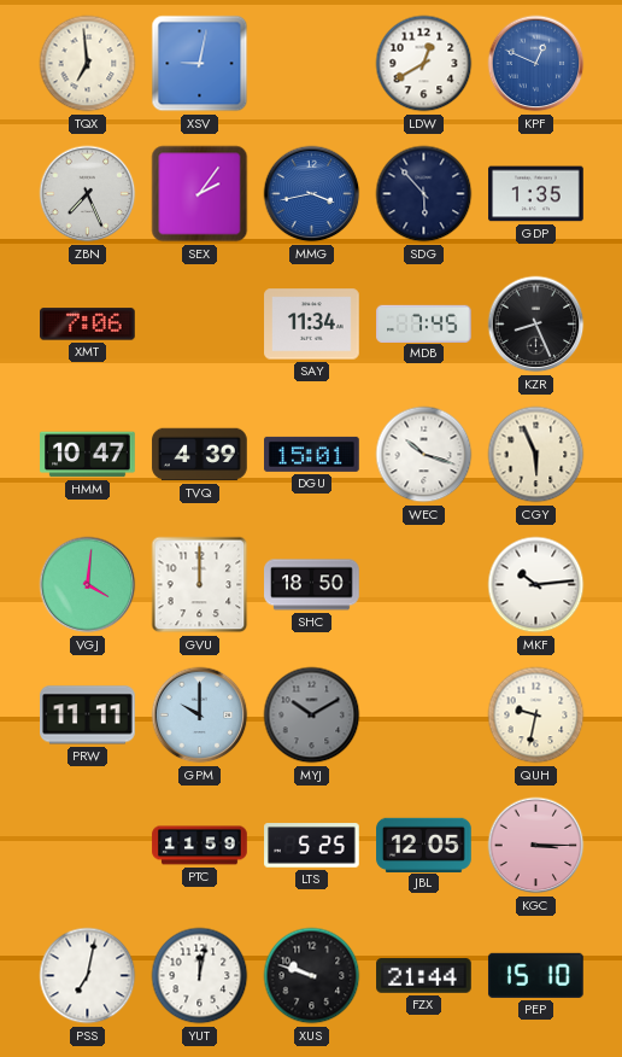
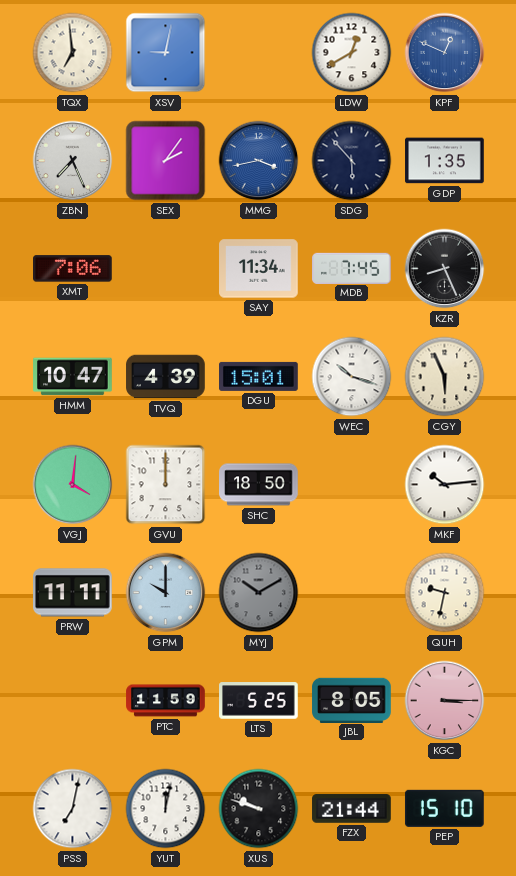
JBL: 12:05 -> 8:05 (352, 700)
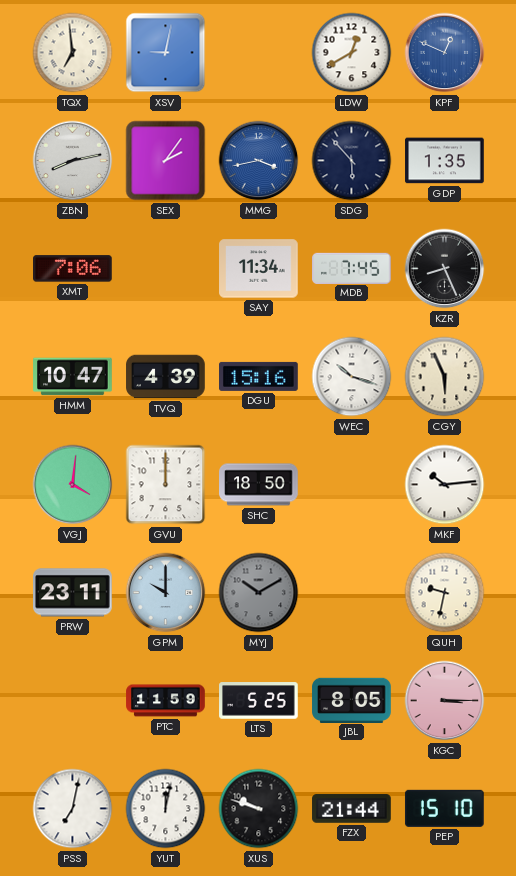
ZBN: 7:26 -> 8:13 (73, 161)
DGU: 15:01 -> 15:16 (259, 376)
PRW: 11:11 -> 23:11 (73, 593)
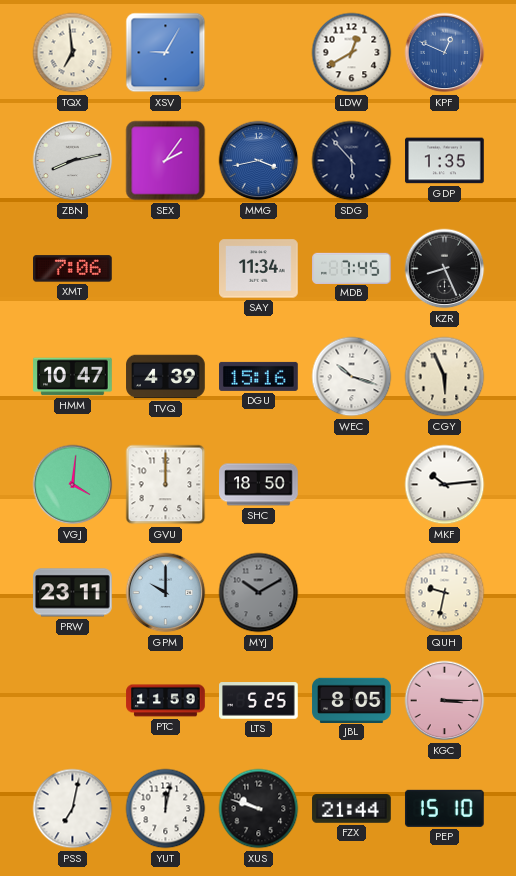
XSV: 9:02 -> 9:05 (166, 53)
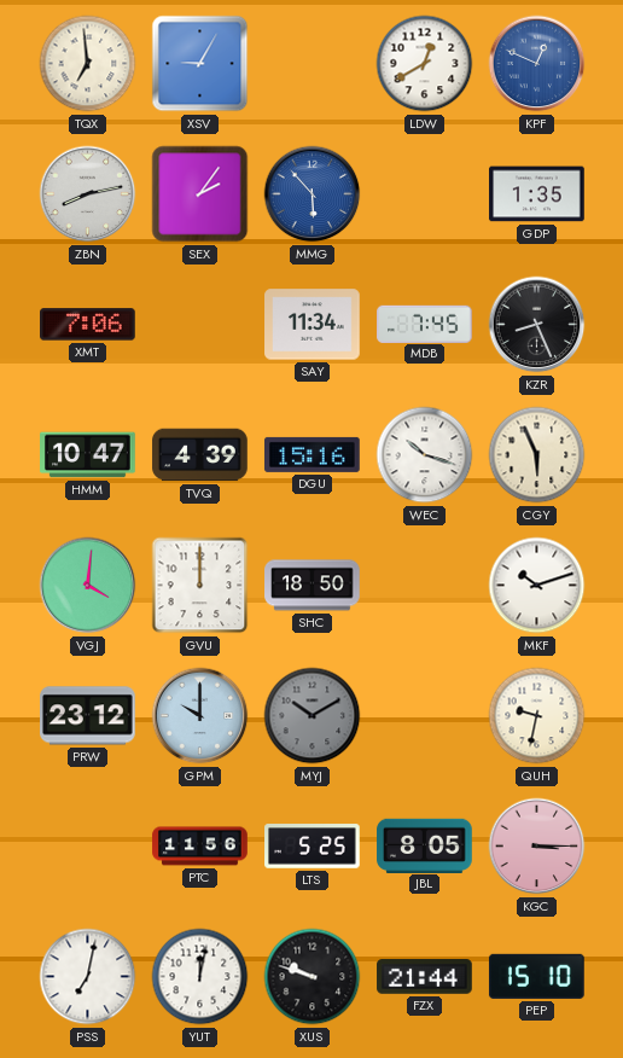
MMG: 3:43 -> 5:53 (313, 194)
SDG: 5:53 -> none (352, 161)
MKF: 10:14 -> 10:12 (537, 586)
PRW: 23:11 -> 23:12 (88, 716)
PTC: 11:59 -> 11:56 (200, 847)
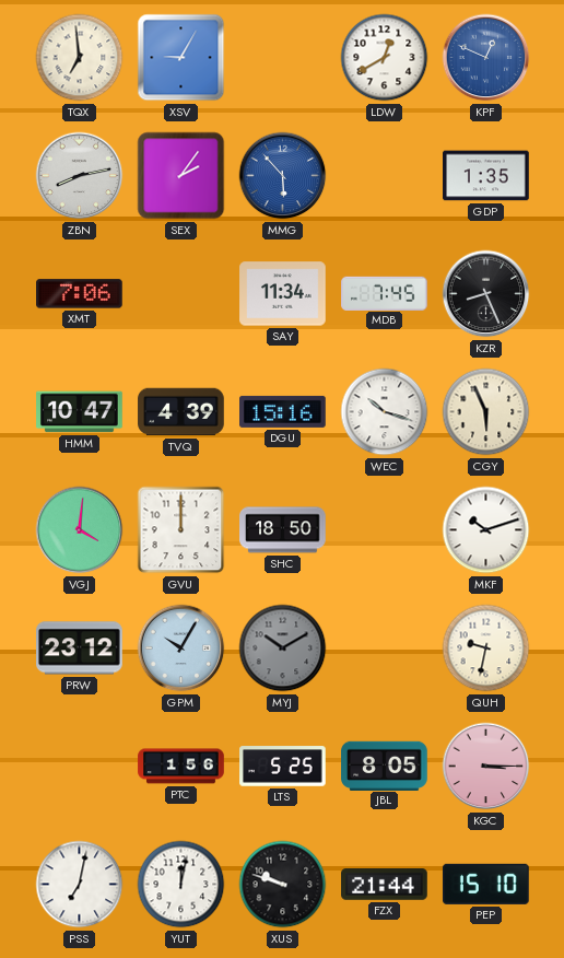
GPM: 10:00 -> 10:05 (181, 649)
PTC: 11:56 -> 1:56 (181, 767)
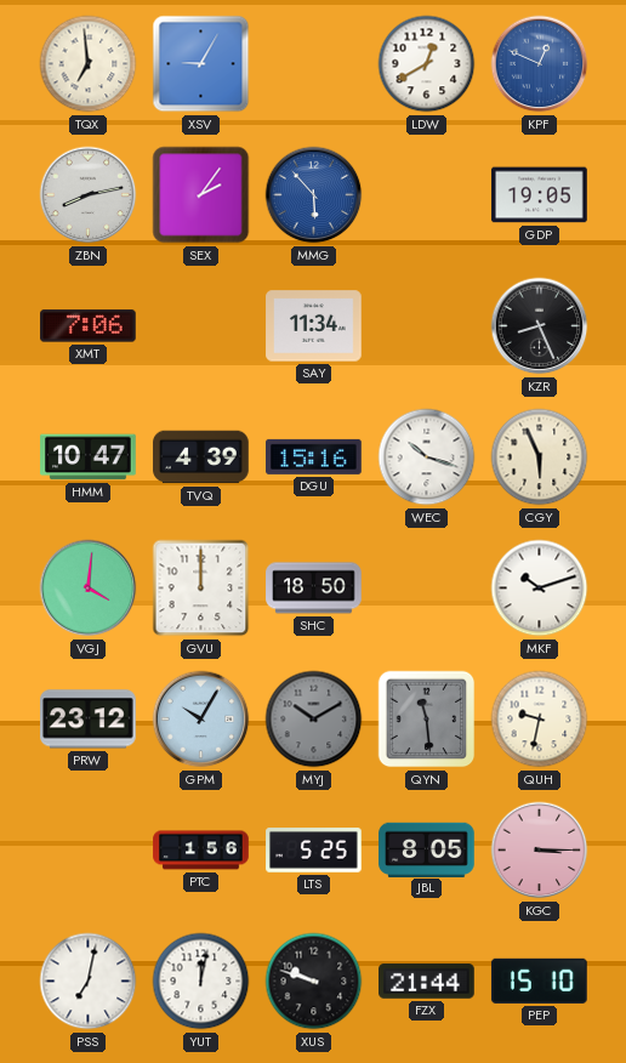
GDP: 1:35 -> 19:05 (540, 195)
MDB: 7:45 -> none (385, 293)
QYN: none -> 11:29 (427, 720)
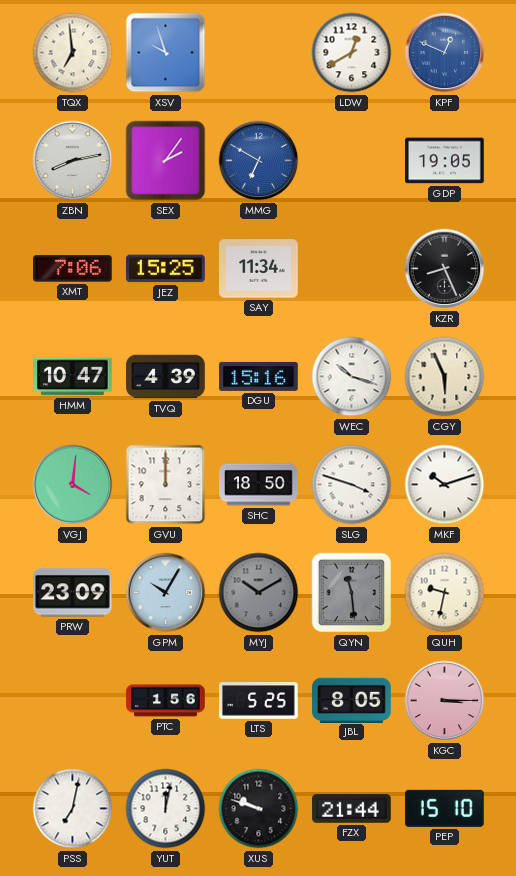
XSV: 9:05 -> 9:57 (166, 53)
MMG: 5:53 -> 6:50 (259, 161)
JEZ: none -> 15:25 (166, 269)
SLG: none -> 3:48 (352, 485)
PRW: 23:12 -> 23:09 (73, 593)
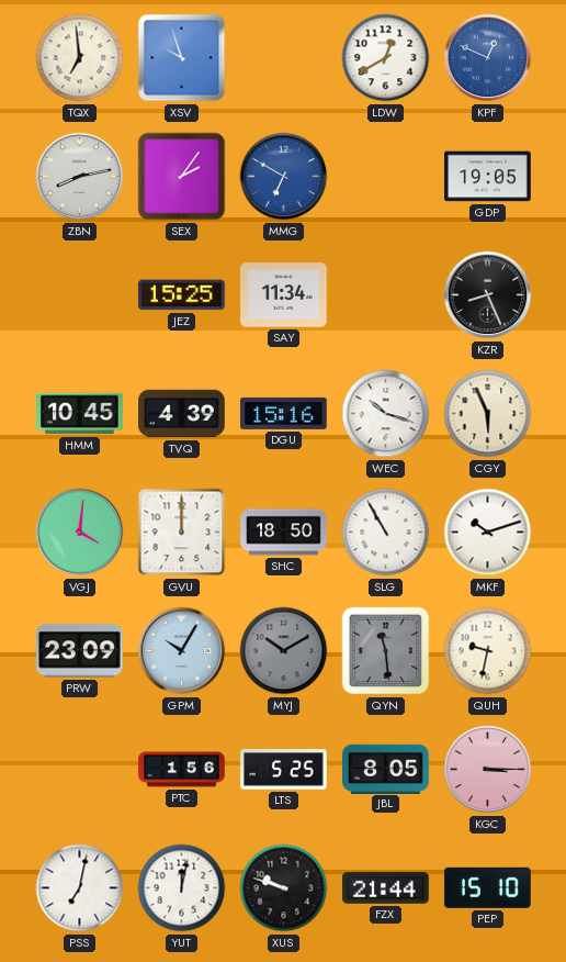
XMT: 7:06 -> none (73, 269)
HMM: 10:47 -> 10:45 (80, 414)
SLG: 3:48 -> 10:55 (386, 533)
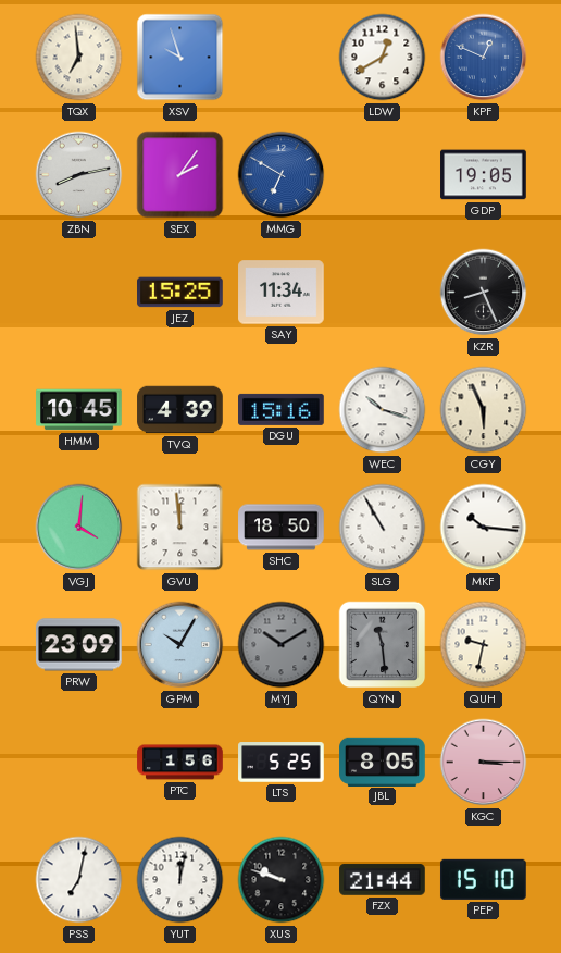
GVU: 12:00 -> 11:59 (180, 528)
MKF: 10:12 -> 10:16 (484, 528)
